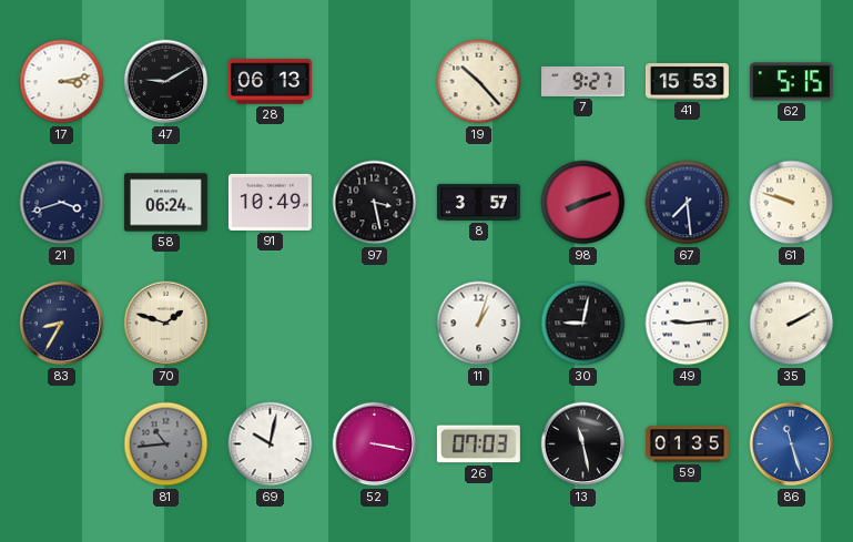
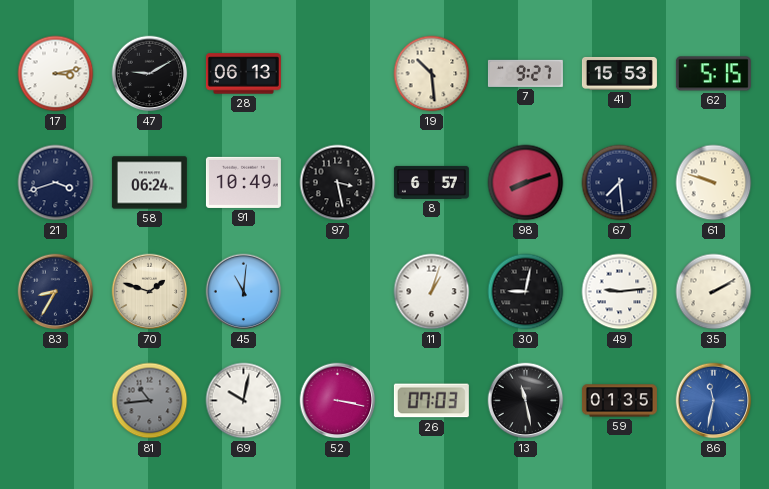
19: 10:23 -> 10:29 (432, 74)
8: 3:57 -> 6:57 (431, 182)
45: none -> 11:01 (244, 292)
86: 11:27 -> 11:32 (714, 401)
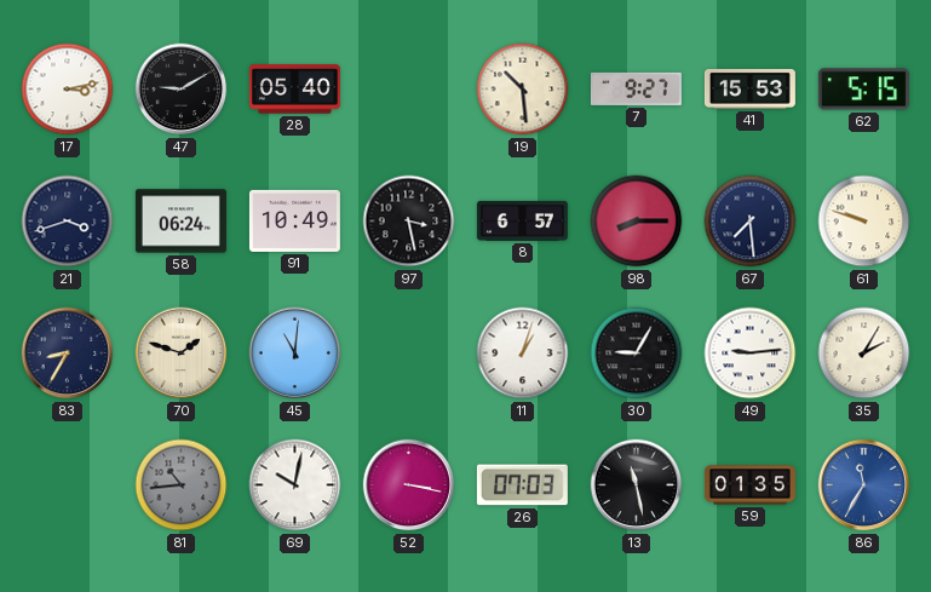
28: 06:13 -> 05:40 (294, 90)
98: 8:12 -> 8:15 (637, 222)
30: 9:02 -> 9:05 (637, 354)
35: 2:10 -> 2:05 (864, 354)
86: 11:32 -> 11:35 (864, 485)
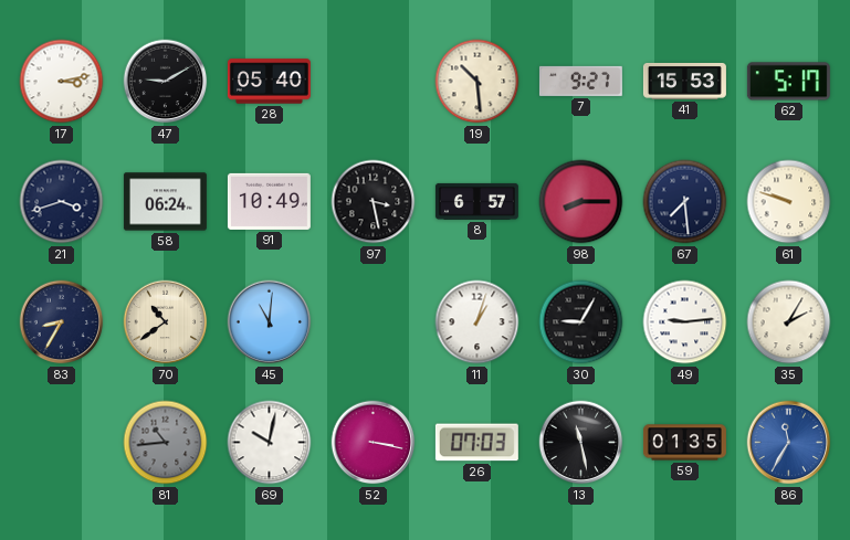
62: 5:15 -> 5:17 (788, 82)
70: 1:48 -> 10:39 (166, 322)
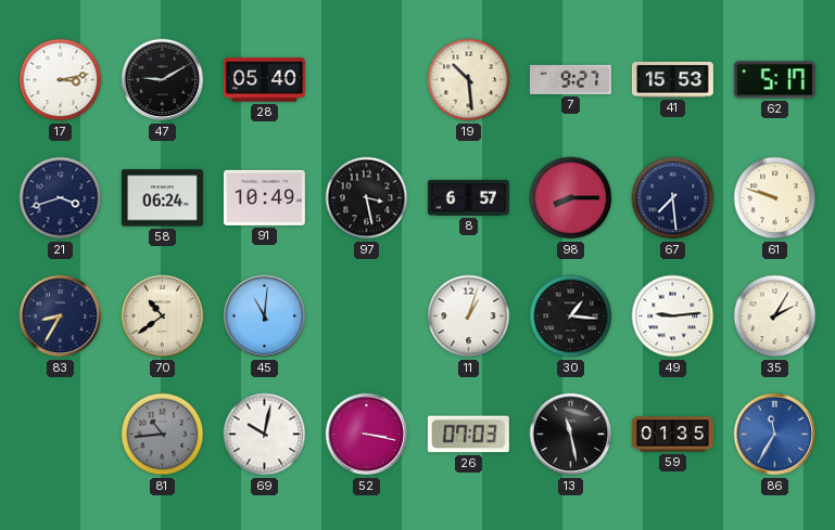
30: 9:05 -> 1:16 (571, 316)
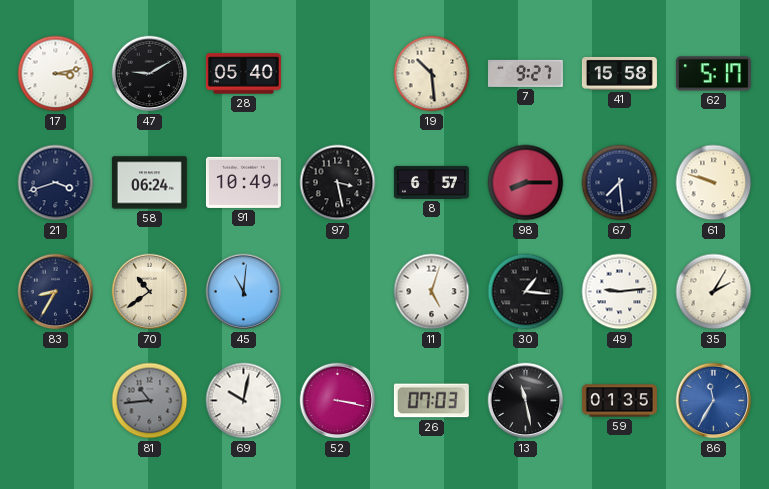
41: 15:53 -> 15:58 (619, 73)
11: 1:03 -> 5:03 (432, 292)
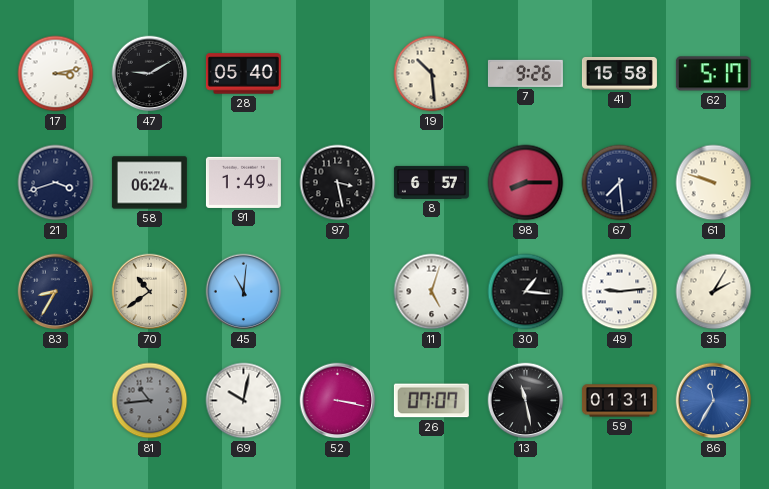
7: 9:27 -> 9:26 (525, 73)
91: 10:49 -> 1:49 (243, 182)
26: 07:03 -> 07:07 (431, 401)
59: 01:35 -> 01:31 (619, 401)
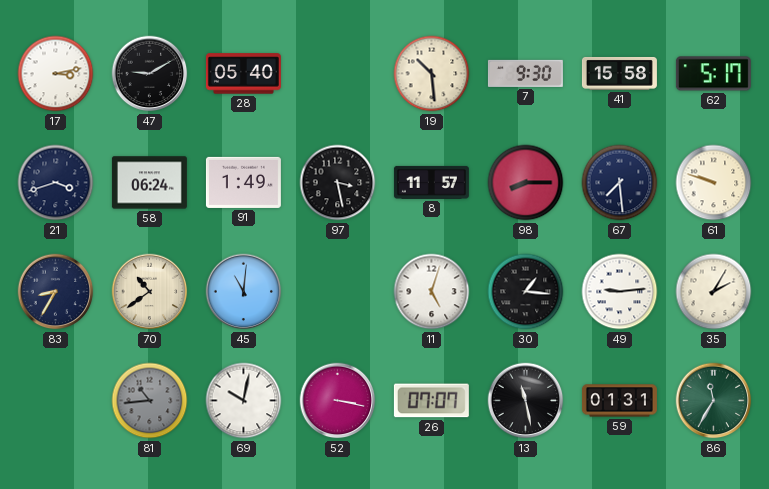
7: 9:26 -> 9:30 (525, 73)
8: 6:57 -> 11:57 (431, 182)
86 dial: blue -> green (714, 401)
